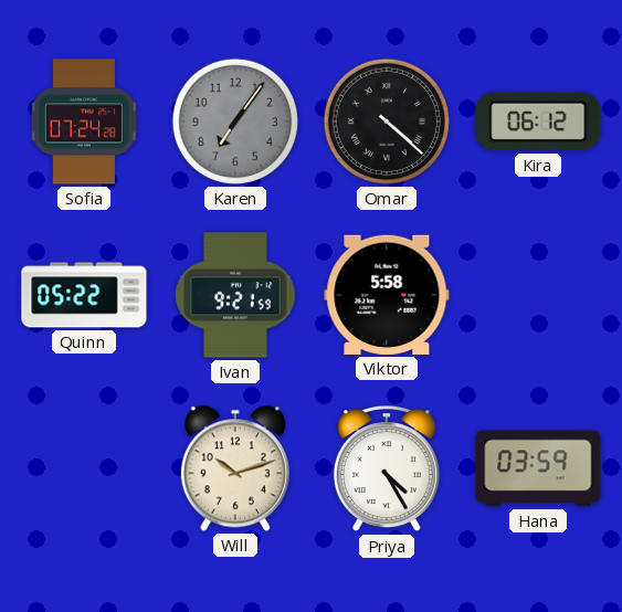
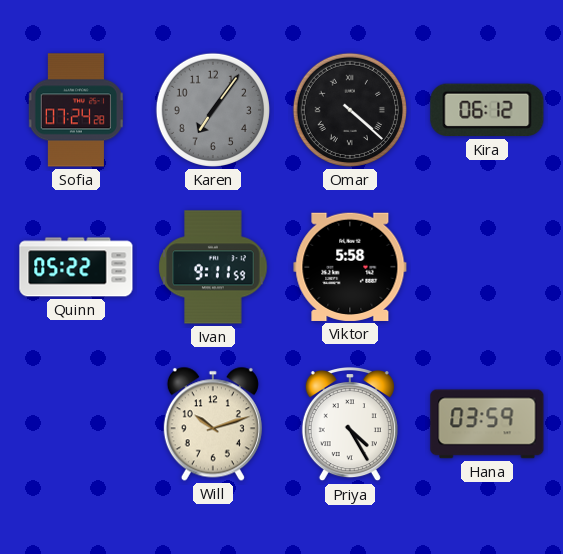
Ivan: 9:21 -> 9:11 (213, 267)
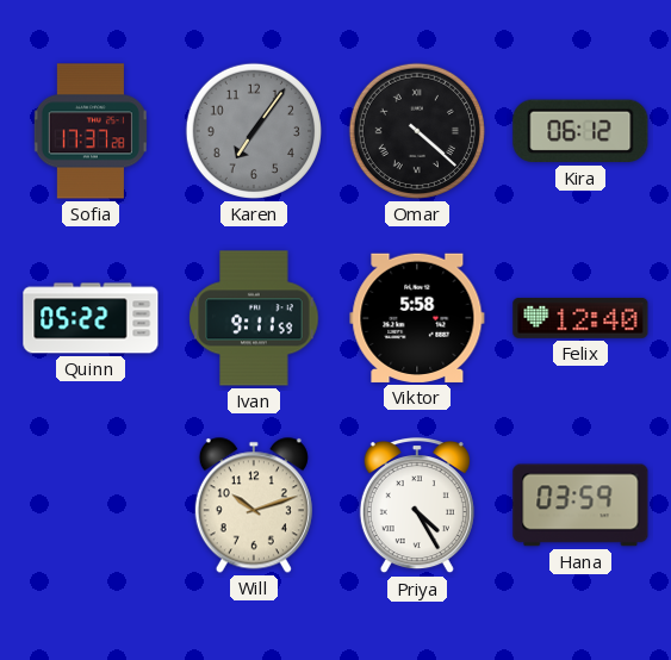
Sofia: 07:24 -> 17:37 (91, 131)
Felix: none -> 12:40 (580, 318)
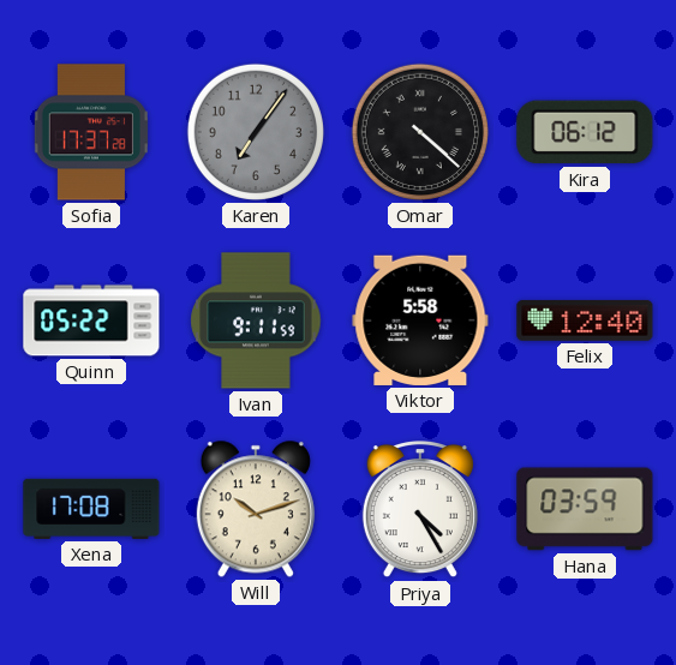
Xena: none -> 17:08 (91, 509)
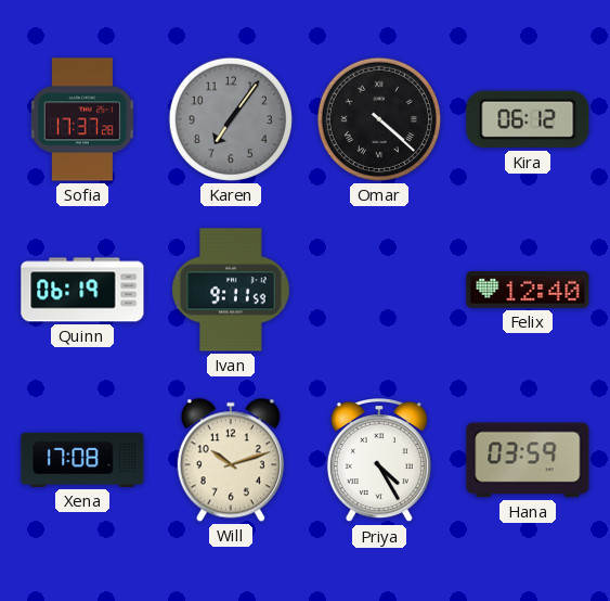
Quinn: 05:22 -> 06:19 (82, 290)
Viktor: 5:58 -> none (420, 320)
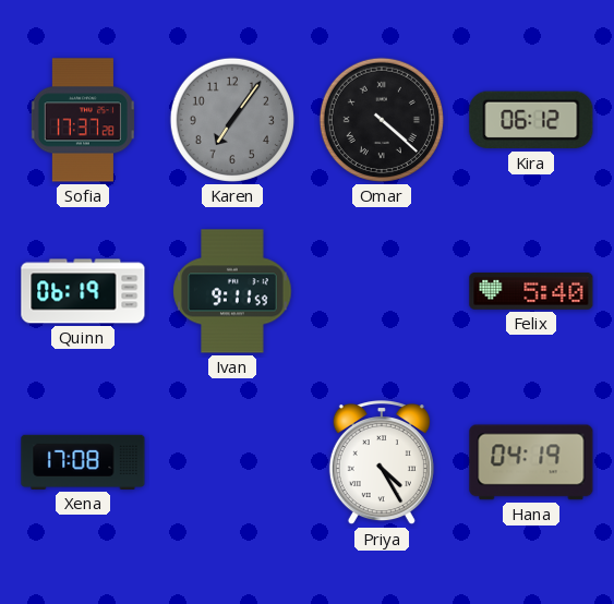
Felix: 12:40 -> 5:40 (531, 291)
Will: 10:12 -> none (231, 460)
Hana: 03:59 -> 04:19 (531, 462)
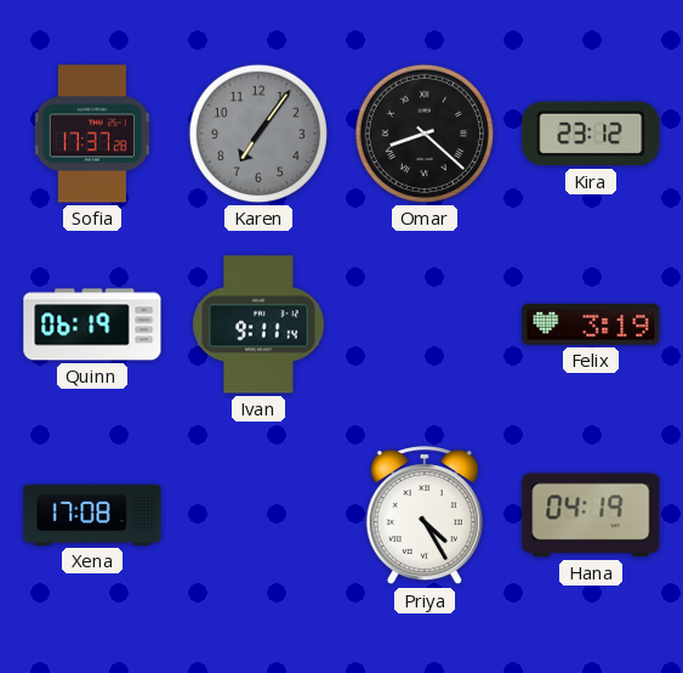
Omar: 4:22 -> 8:22 (425, 134)
Kira: 06:12 -> 23:12 (591, 134)
Ivan: 9:11:59 -> 9:11:14 (258, 324)
Felix: 5:40 -> 3:19 (591, 324)
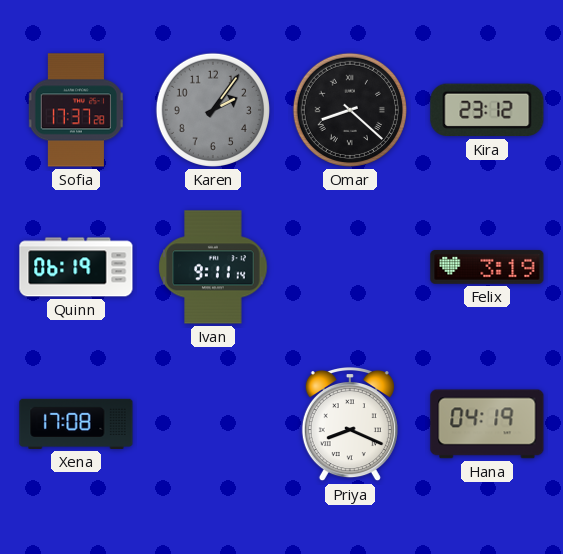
Karen: 7:06 -> 2:06 (213, 110)
Priya: 4:25 -> 8:19 (350, 425)
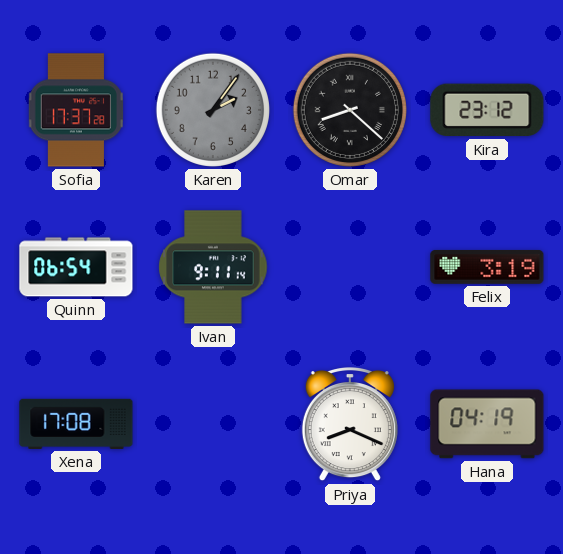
Quinn: 06:19 -> 06:54 (76, 267)
